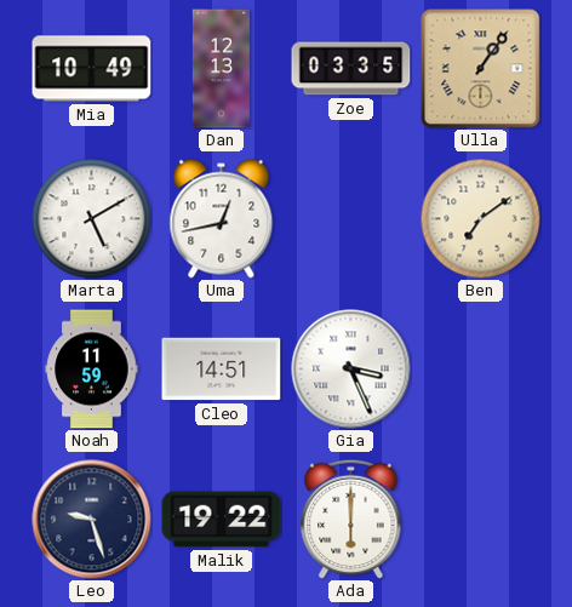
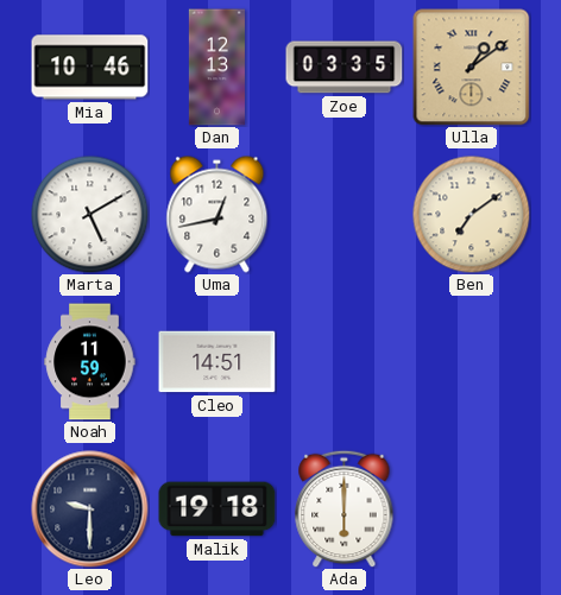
Mia: 10:49 -> 10:46 (90, 68)
Ulla: 1:06 -> 1:09 (472, 68)
Gia: 3:26 -> none (351, 370)
Leo: 9:27 -> 9:30 (90, 509)
Malik: 19:22 -> 19:18 (218, 509)
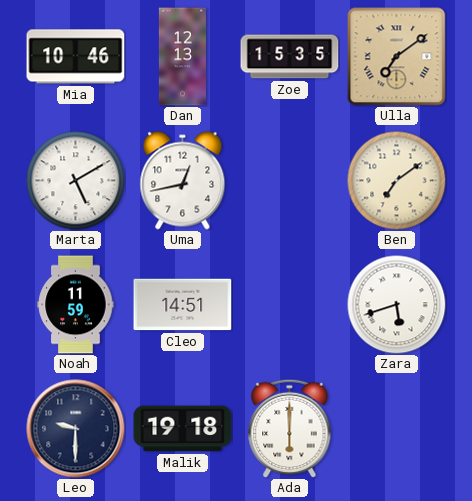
Zoe: 03:35 -> 15:35 (290, 57)
Ulla: 1:09 -> 7:09 (397, 57)
Zara: none -> 5:42 (397, 305)
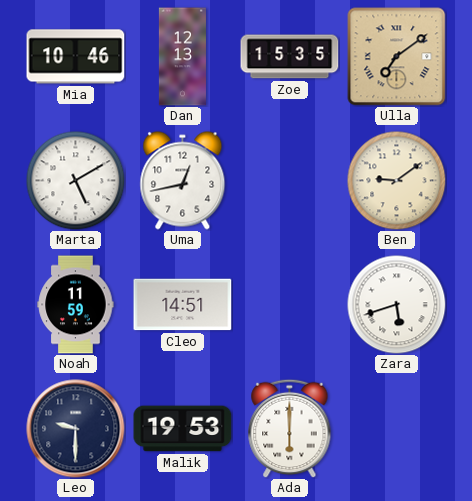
Ben: 7:09 -> 9:09 (397, 181)
Malik: 19:18 -> 19:53 (183, 429)
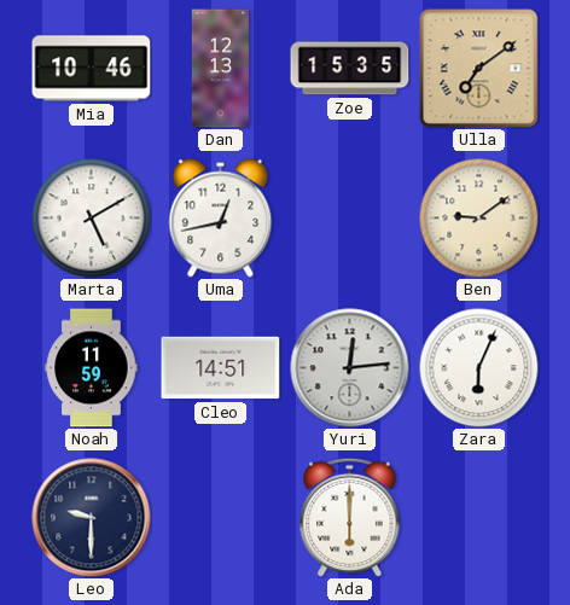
Yuri: none -> 12:14 (350, 368)
Zara: 5:42 -> 6:04 (479, 368)
Malik: 19:53 -> none (183, 429)
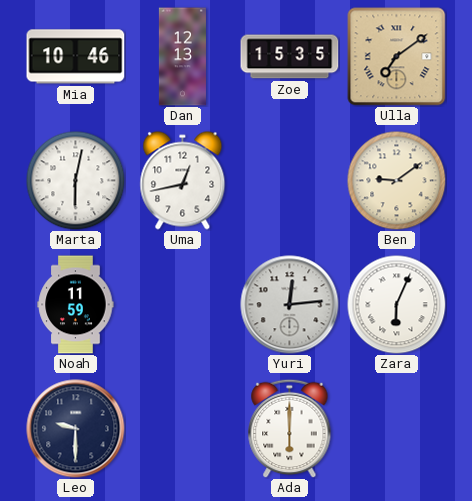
Marta: 5:10 -> 6:02 (76, 181)
Cleo: 14:51 -> none (221, 368)
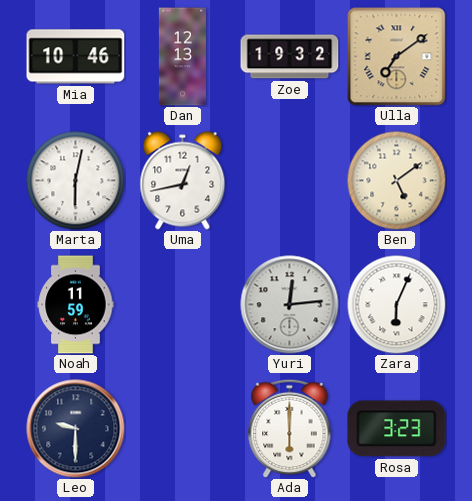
Zoe: 15:35 -> 19:32 (290, 57)
Ben: 9:09 -> 5:09 (397, 181)
Rosa: none -> 3:23 (397, 429)
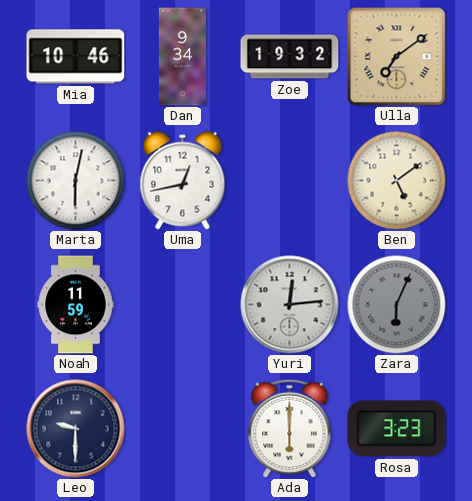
Dan: 12:13 -> 9:34 (182, 57)
Zara dial: white -> grey (397, 305)
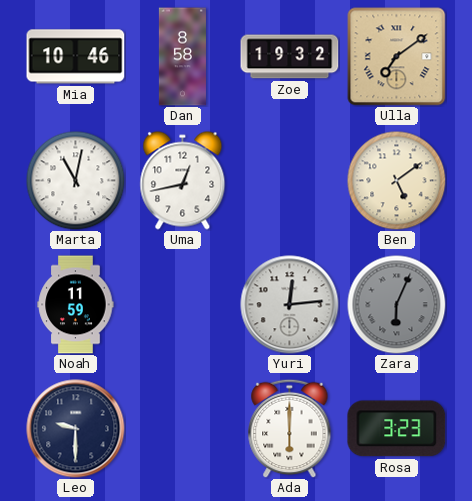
Dan: 9:34 -> 8:58 (182, 57)
Marta: 6:02 -> 11:02 (76, 181)
